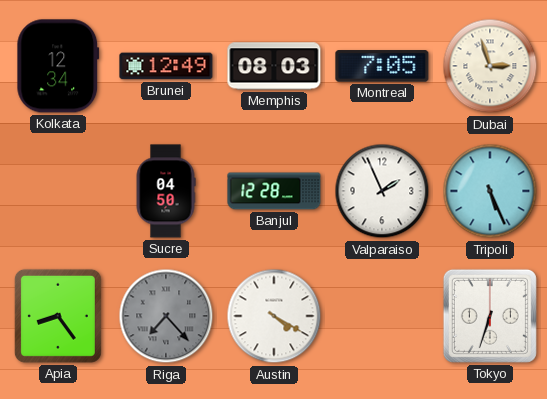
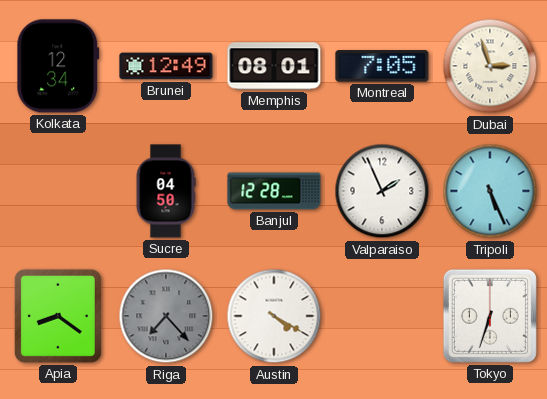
Memphis: 08:03 -> 08:01 (274, 66)
Apia: 8:24 -> 8:21 (58, 316)
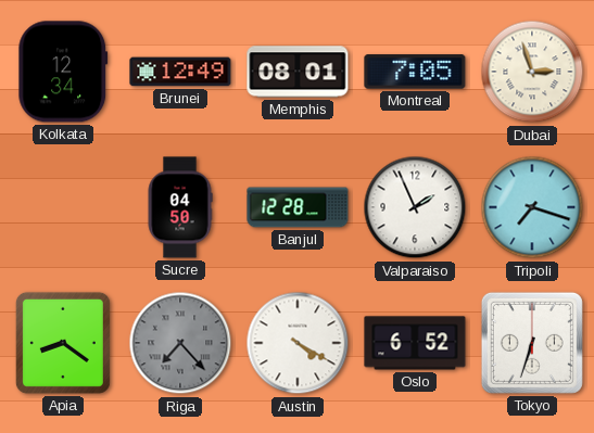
Tripoli: 5:26 -> 7:18 (532, 207)
Oslo: none -> 6:52 (415, 343)
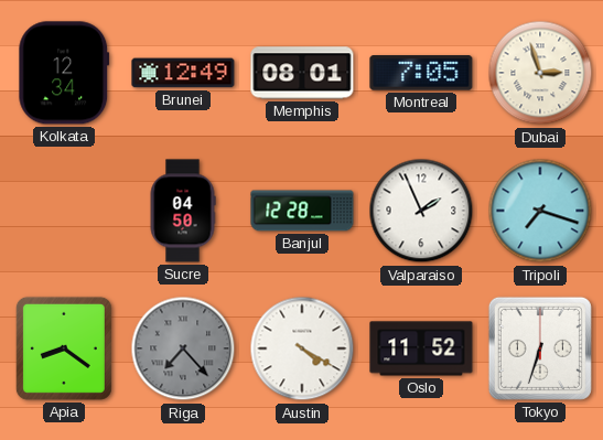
Oslo: 6:52 -> 11:52 (421, 348)
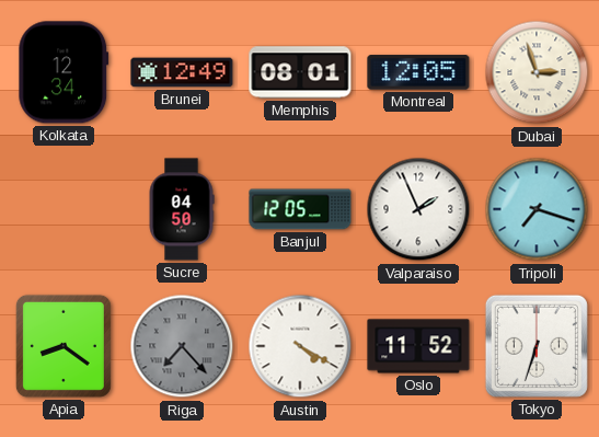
Montreal: 7:05 -> 12:05 (418, 72)
Banjul: 12:28 -> 12:05 (300, 209)
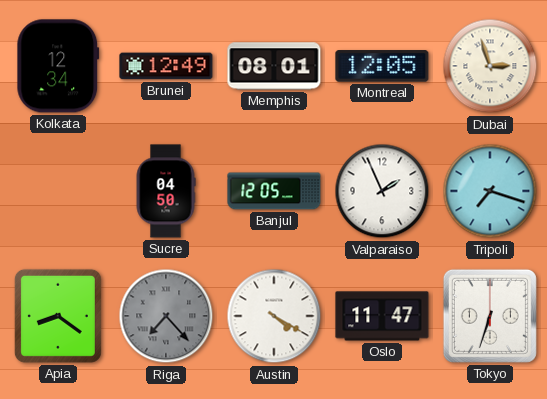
Oslo: 11:52 -> 11:47 (382, 316)
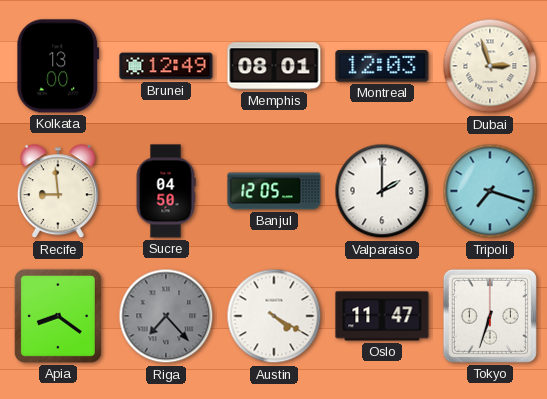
Kolkata: 12:34 -> 13:00 (58, 66)
Montreal: 12:05 -> 12:03 (382, 66)
Recife: none -> 8:59 (58, 192)
Valparaiso: 1:56 -> 2:00 (382, 191)
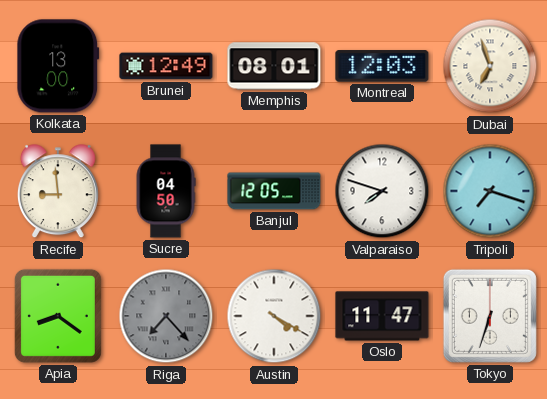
Dubai: 2:57 -> 6:57 (490, 66)
Valparaiso: 2:00 -> 7:48 (382, 191)
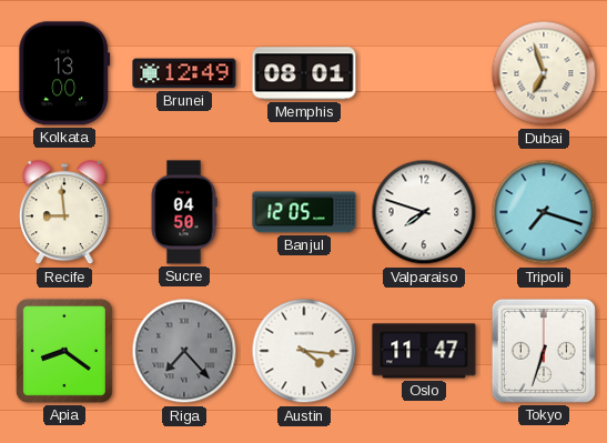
Montreal: 12:03 -> none (382, 66)
Austin: 4:20 -> 4:16 (304, 351)
